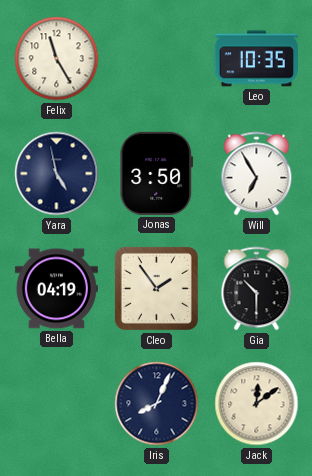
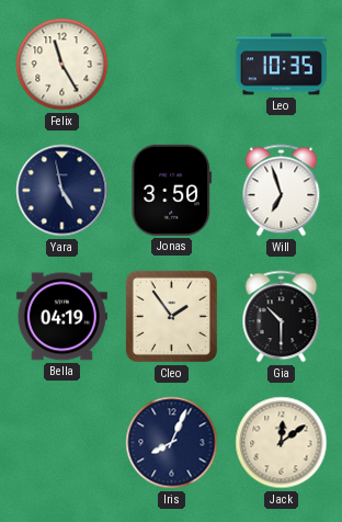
Will: 6:55 -> 6:57 (282, 191)
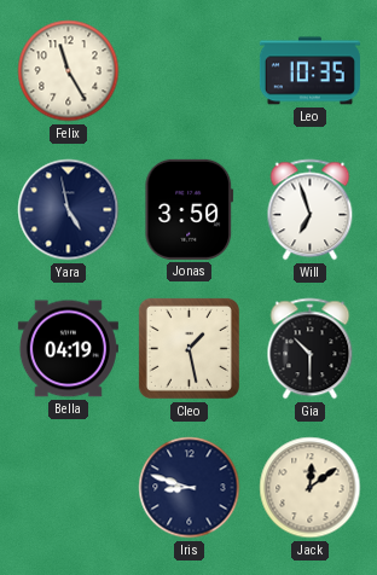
Cleo: 1:54 -> 1:28 (188, 348)
Iris: 8:04 -> 8:48 (190, 488)
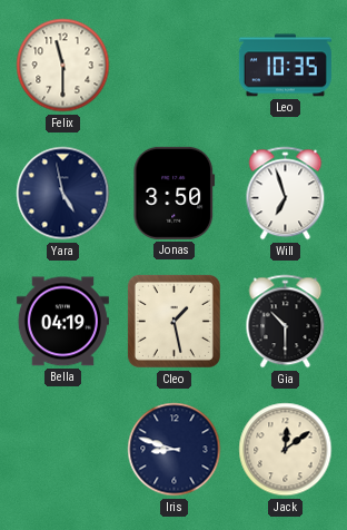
Felix: 11:25 -> 11:30 (63, 66)
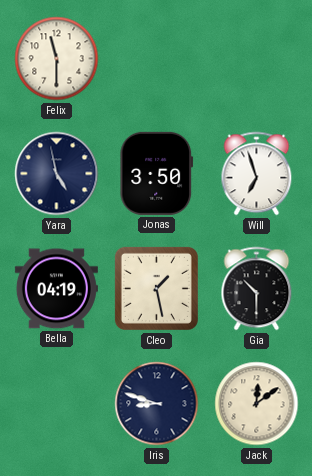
Leo: 10:35 -> none (285, 66)
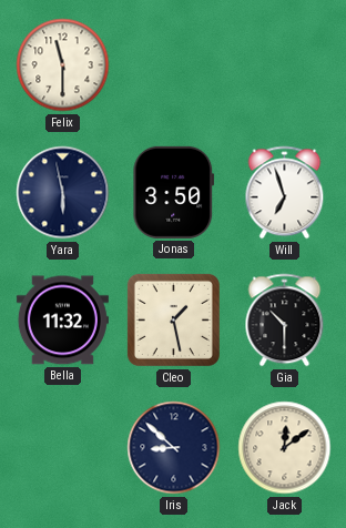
Yara: 4:58 -> 5:58 (63, 193)
Bella: 04:19 -> 11:32 (62, 321)
Iris: 8:48 -> 8:52 (174, 448)
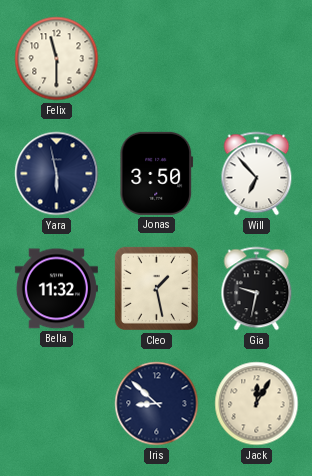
Will: 6:57 -> 6:53 (257, 174)
Gia: 10:30 -> 9:32 (257, 289)
Jack: 12:09 -> 12:05 (257, 404)
